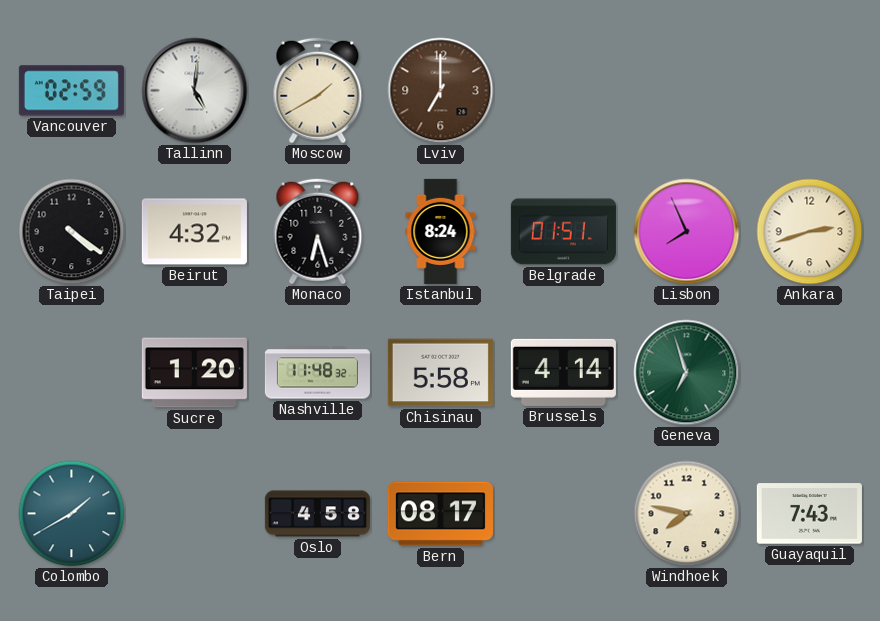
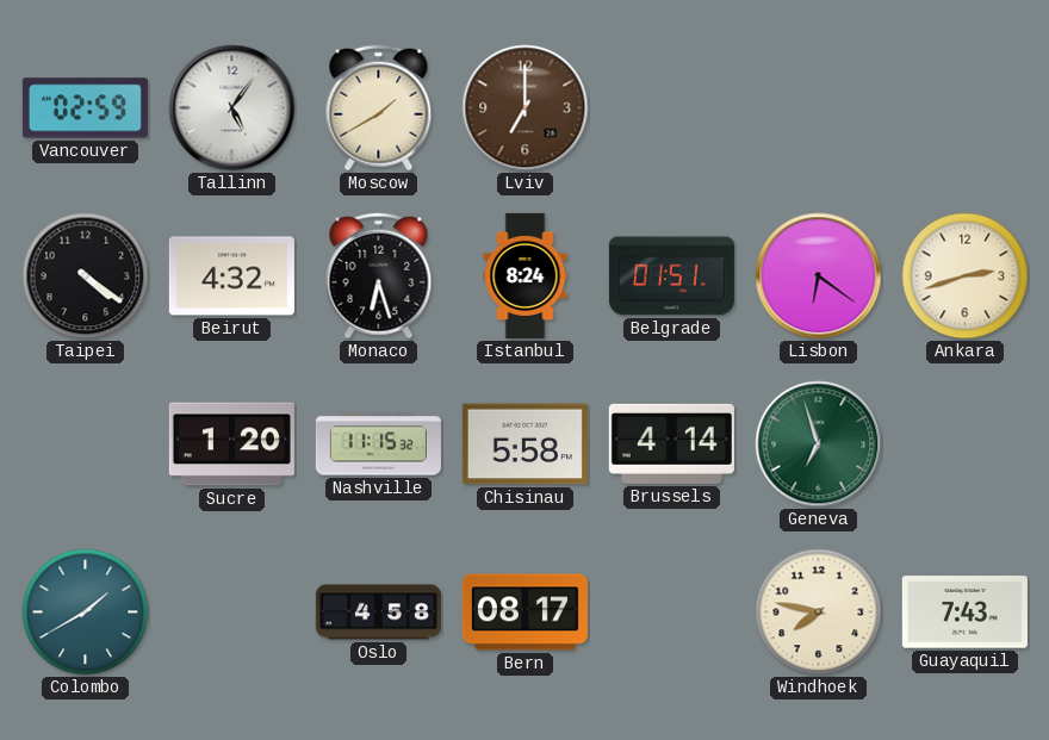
Tallinn: 5:01 -> 5:06 (232, 108)
Lisbon: 7:56 -> 6:21 (819, 276)
Nashville: 11:48 -> 11:15 (378, 444)
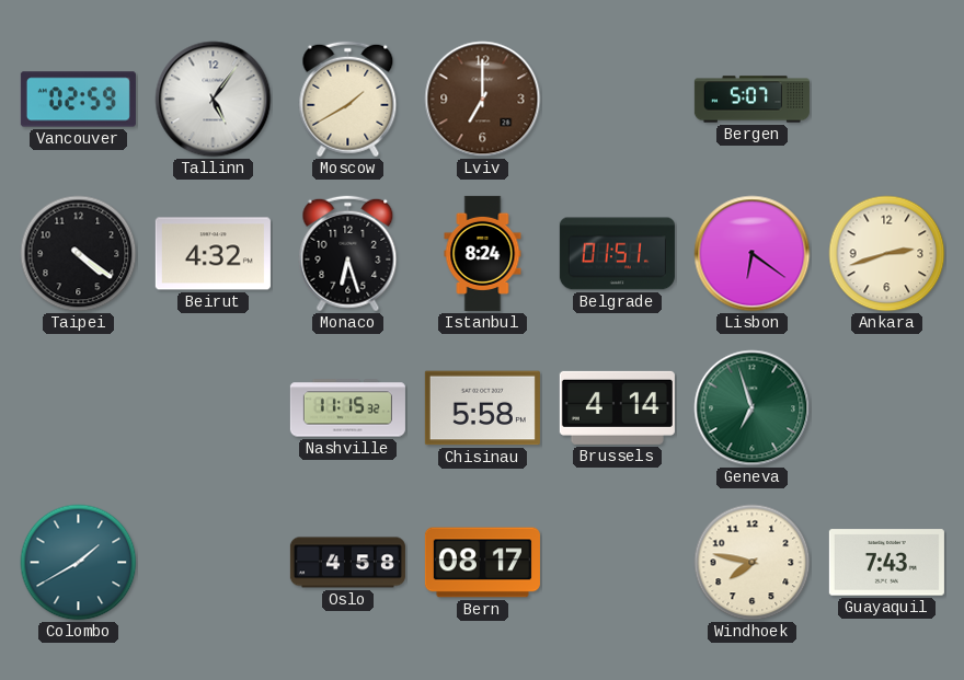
Bergen: none -> 5:07 (751, 100)
Sucre: 1:20 -> none (231, 444)
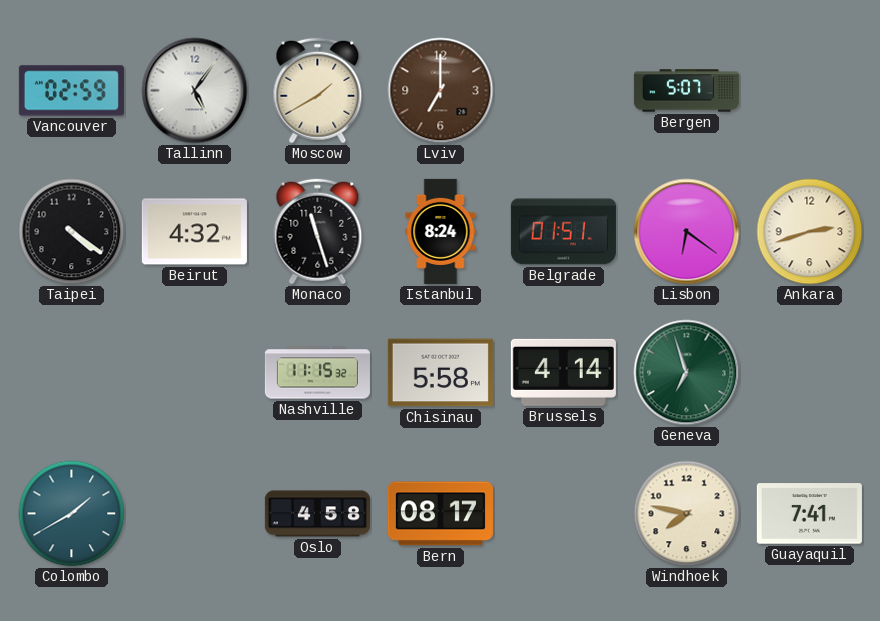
Monaco: 6:27 -> 11:27 (318, 232)
Guayaquil: 7:43 -> 7:41 (809, 514)
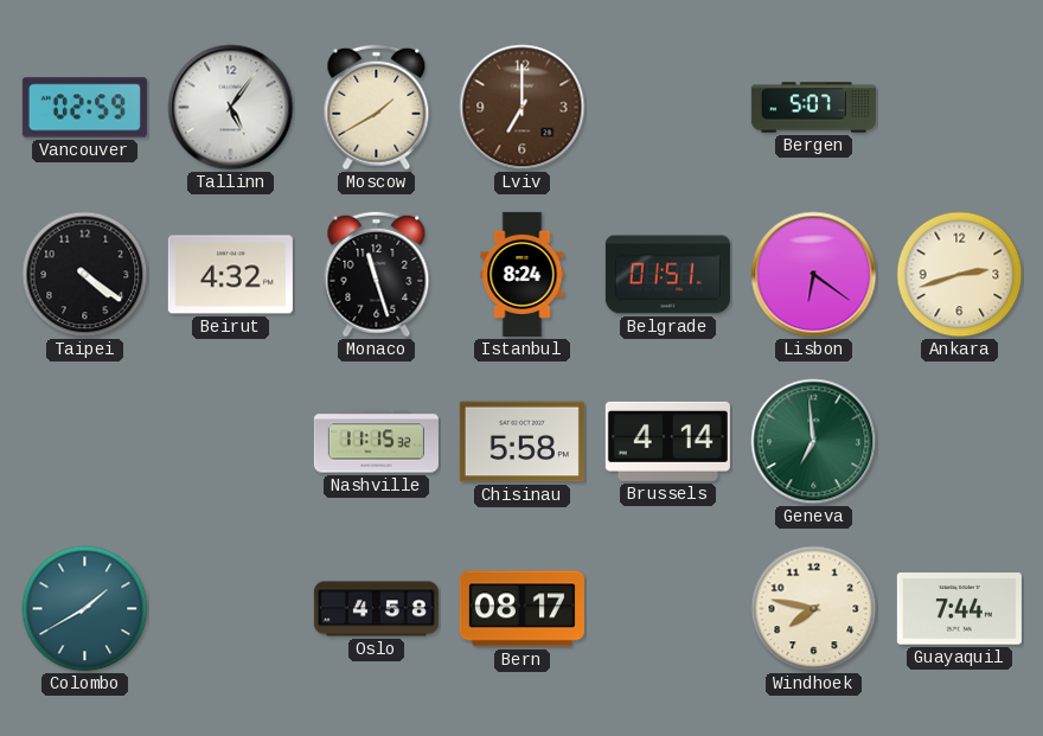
Geneva: 6:57 -> 6:59 (814, 442)
Guayaquil: 7:41 -> 7:44 (959, 609)
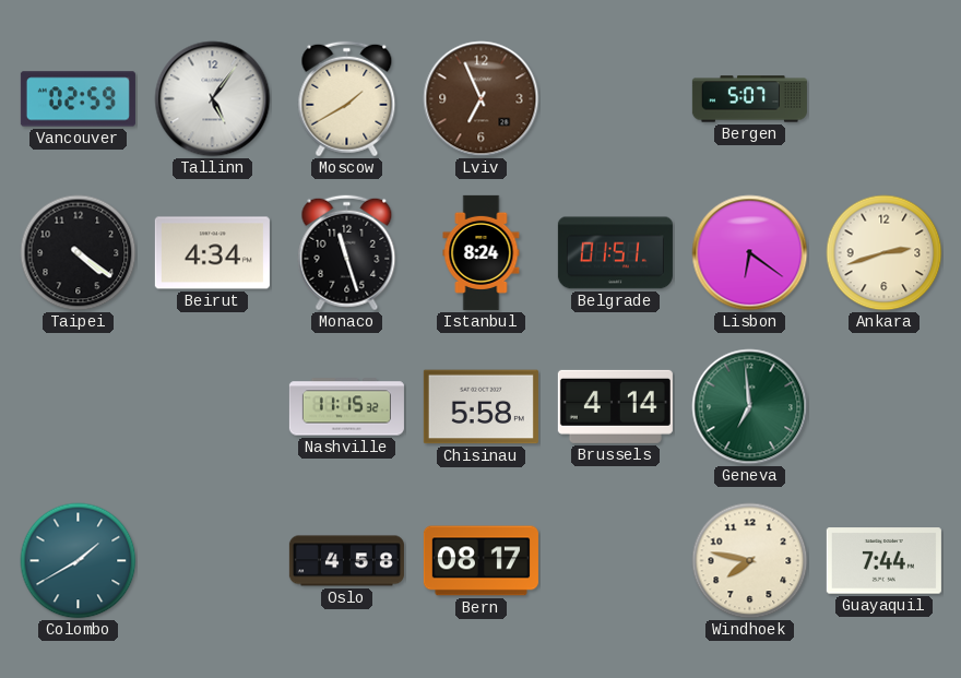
Lviv: 7:00 -> 6:56 (482, 99)
Beirut: 4:32 -> 4:34 (212, 253)
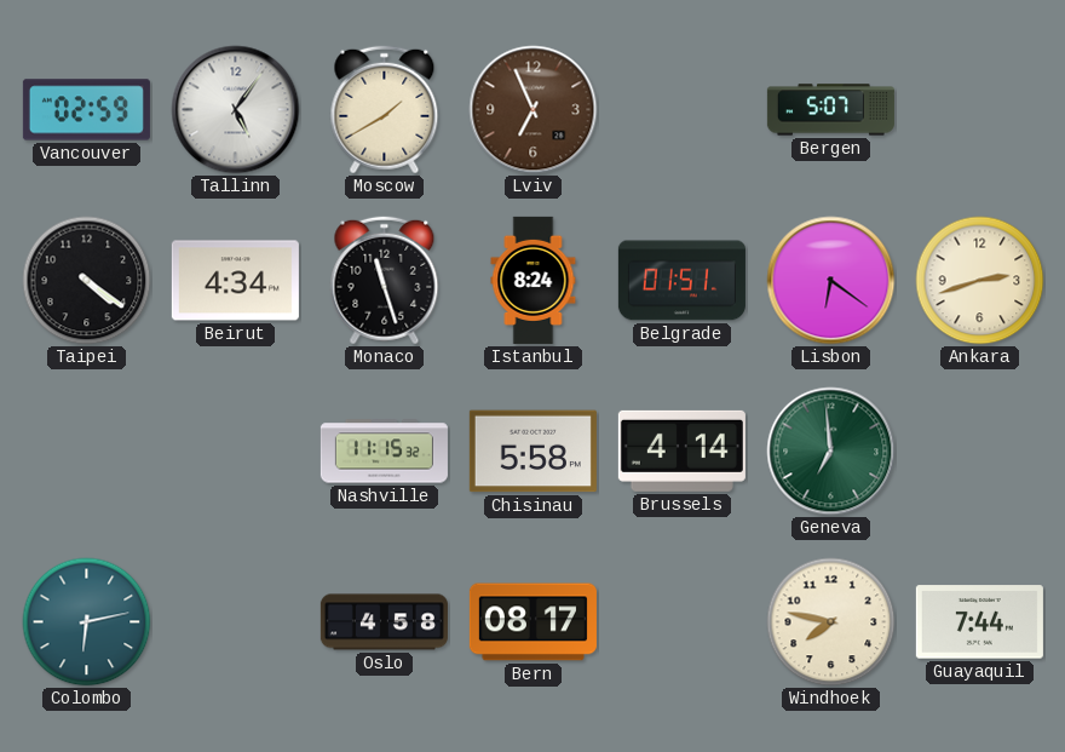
Colombo: 1:40 -> 6:13 (87, 622)
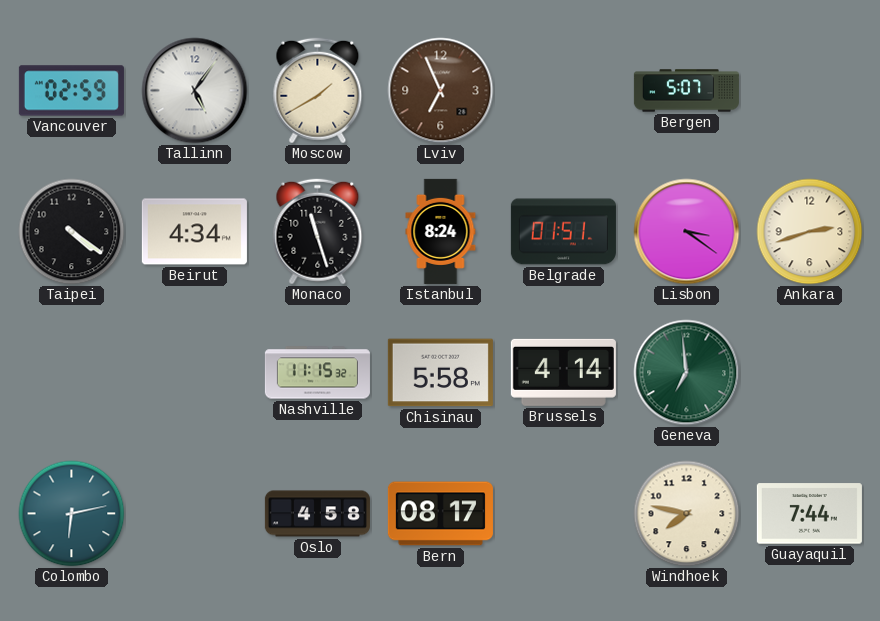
Lisbon: 6:21 -> 3:21 (687, 232)
